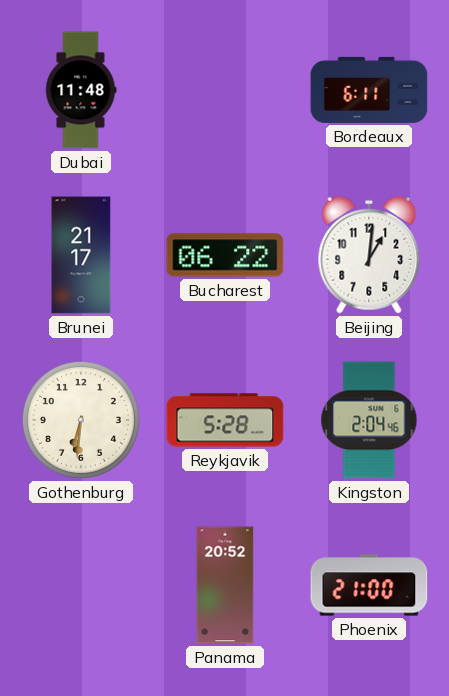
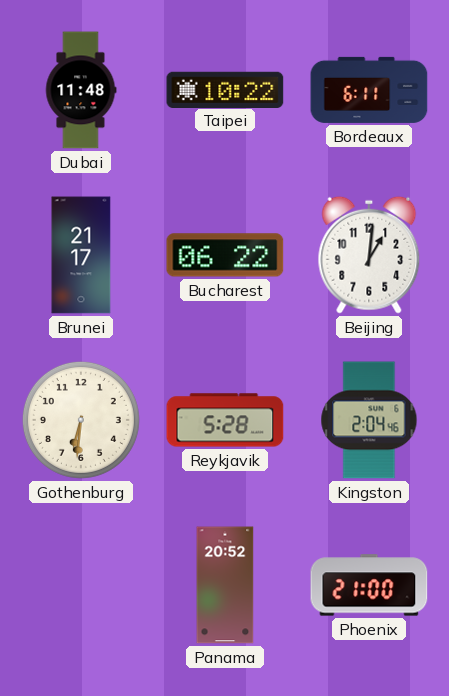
Taipei: none -> 10:22 (225, 89)
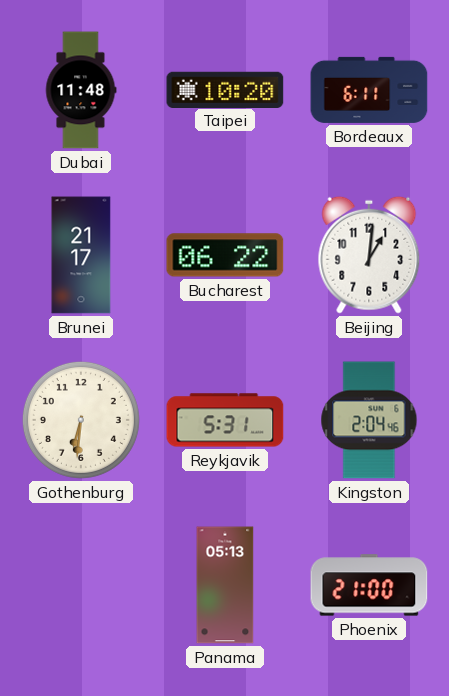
Taipei: 10:22 -> 10:20 (225, 89)
Reykjavik: 5:28 -> 5:31 (225, 420)
Panama: 20:52 -> 05:13 (225, 585)
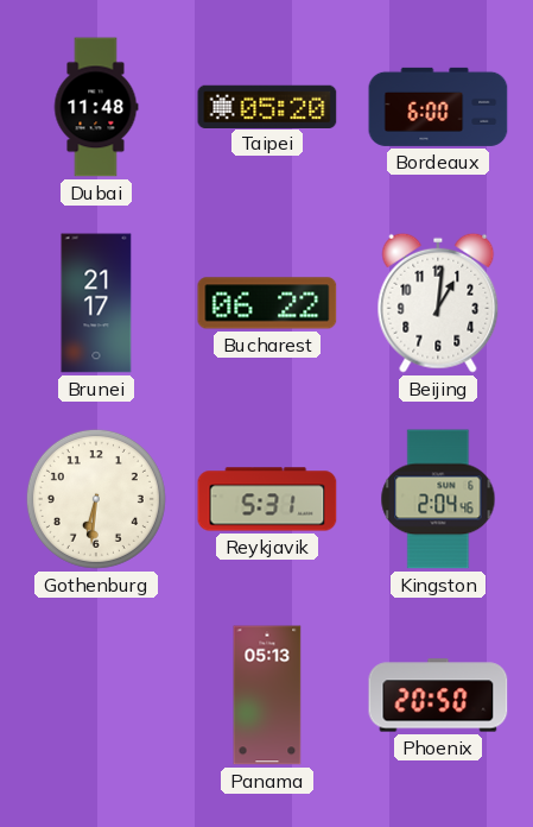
Taipei: 10:20 -> 05:20 (267, 106)
Bordeaux: 6:11 -> 6:00 (438, 107)
Phoenix: 21:00 -> 20:50 (438, 695)
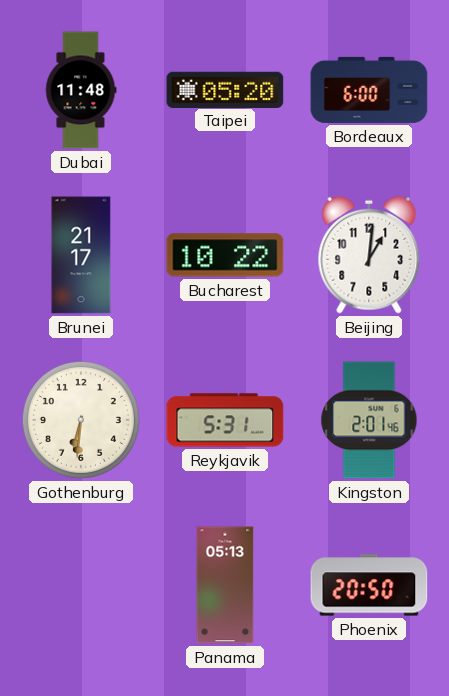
Bucharest: 06:22 -> 10:22 (225, 255)
Kingston: 2:04 -> 2:01 (369, 420)
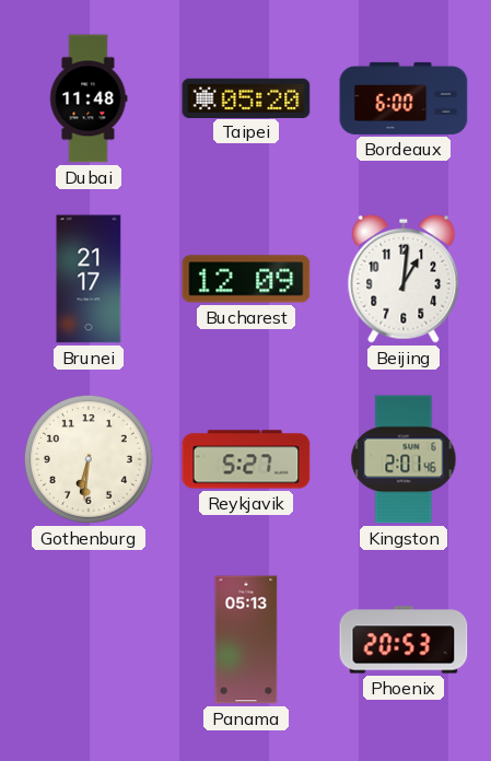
Bucharest: 10:22 -> 12:09 (246, 279)
Reykjavik: 5:31 -> 5:27 (246, 459)
Phoenix: 20:50 -> 20:53 (404, 640)
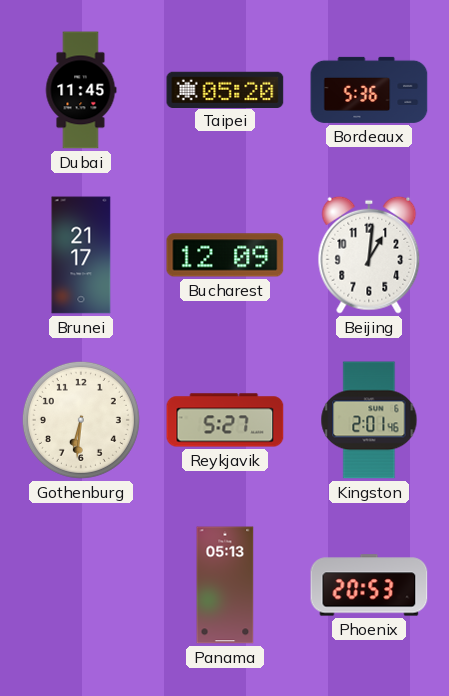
Dubai: 11:48 -> 11:45 (81, 90)
Bordeaux: 6:00 -> 5:36 (369, 90)
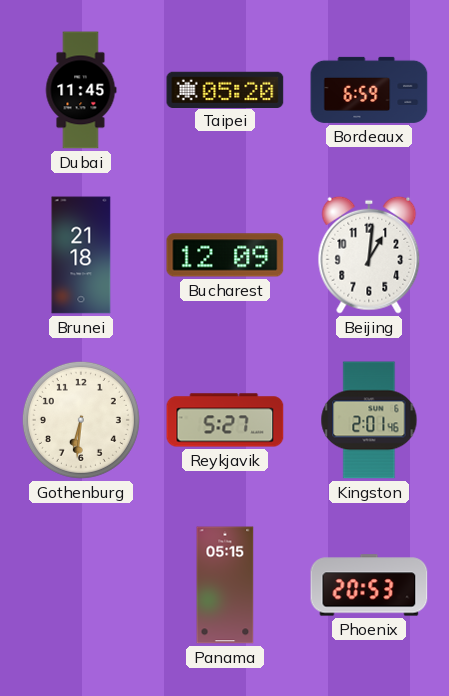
Bordeaux: 5:36 -> 6:59 (369, 90)
Brunei: 21:17 -> 21:18 (81, 255)
Panama: 05:13 -> 05:15 (225, 585)
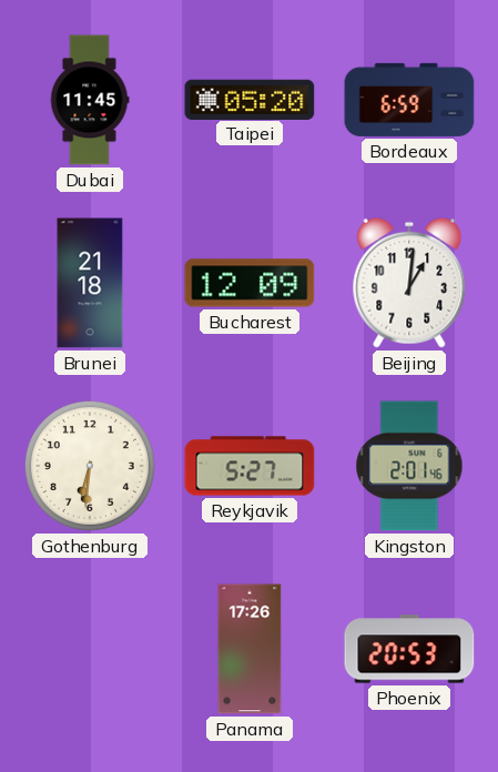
Panama: 05:15 -> 17:26 (250, 649)
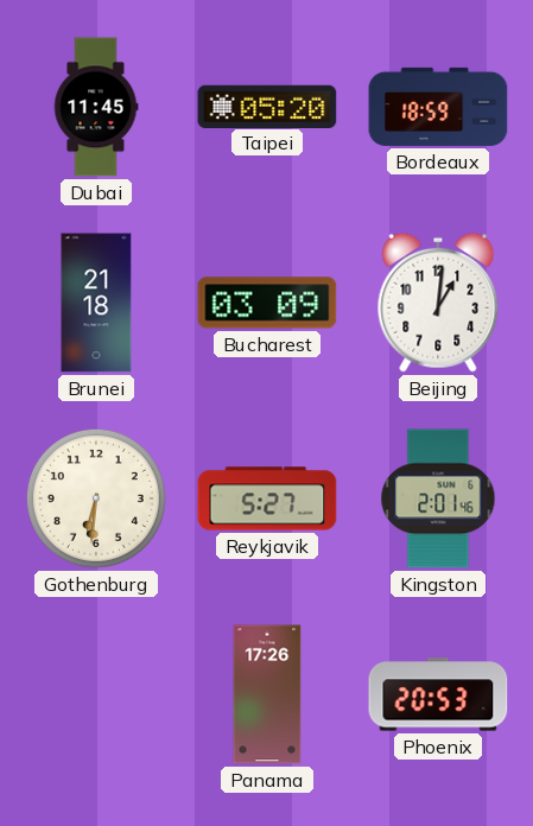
Bordeaux: 6:59 -> 18:59 (438, 107)
Bucharest: 12:09 -> 03:09 (267, 303)
